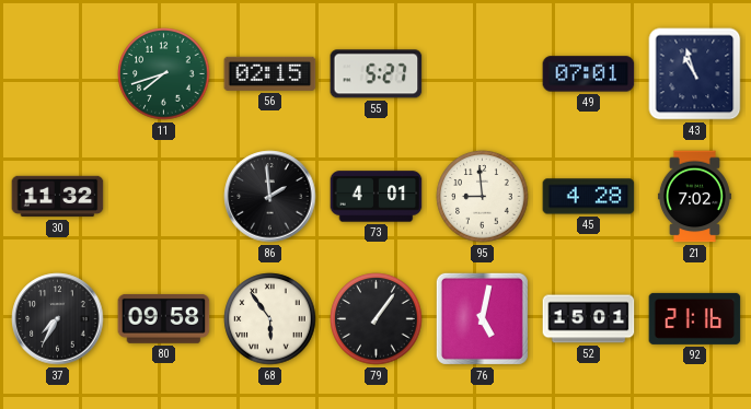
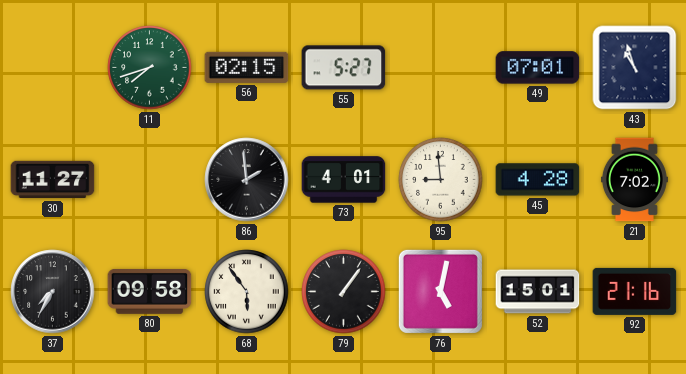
30: 11:32 -> 11:27 (53, 180)
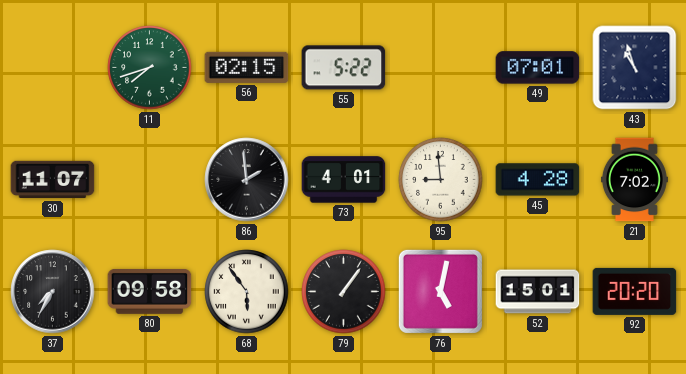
55: 5:27 -> 5:22 (344, 68)
30: 11:27 -> 11:07 (53, 180)
92: 21:16 -> 20:20 (635, 291)
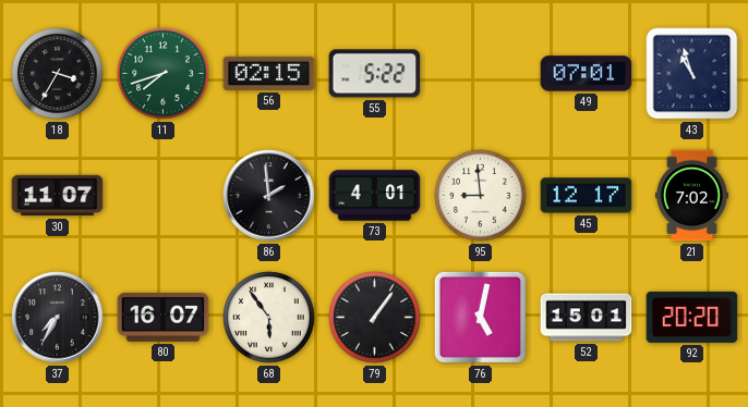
18: none -> 3:35 (58, 74)
45: 4:28 -> 12:17 (587, 196)
80: 09:58 -> 16:07 (164, 317)
